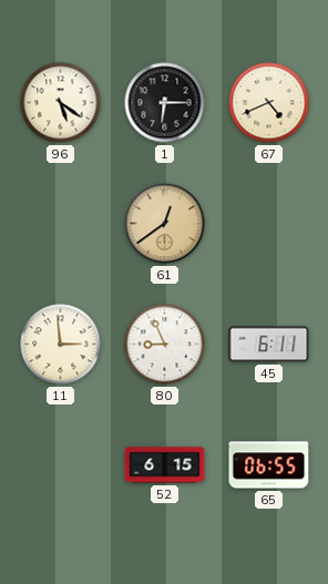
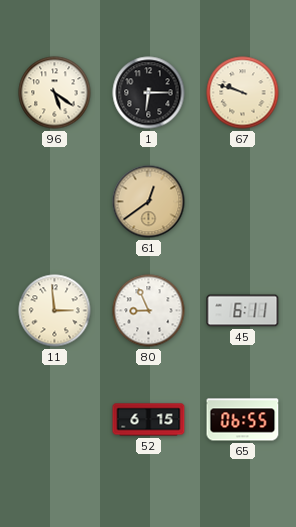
67: 4:41 -> 9:48 (243, 93)
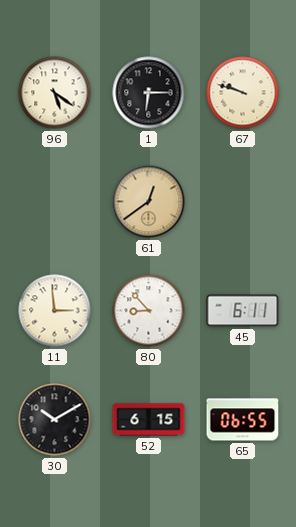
80: 8:56 -> 8:53 (149, 311)
30: none -> 10:10 (55, 420)
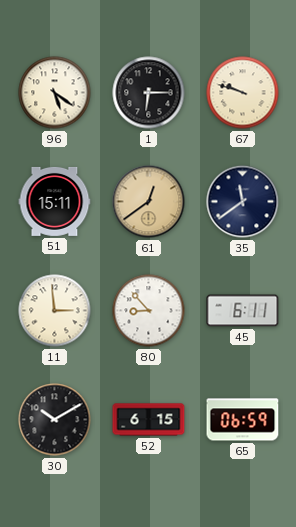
51: none -> 15:11 (55, 201)
35: none -> 11:39 (243, 202)
65: 06:55 -> 06:59 (243, 420)
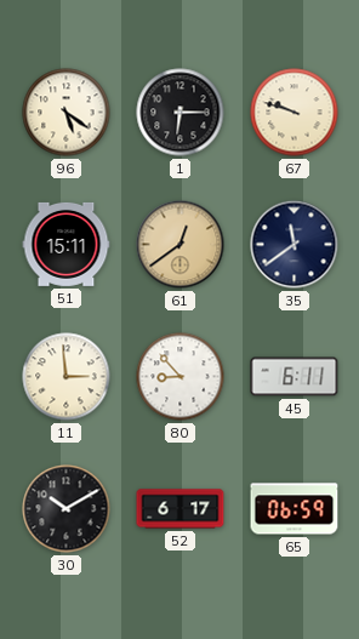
52: 6:15 -> 6:17 (181, 509)
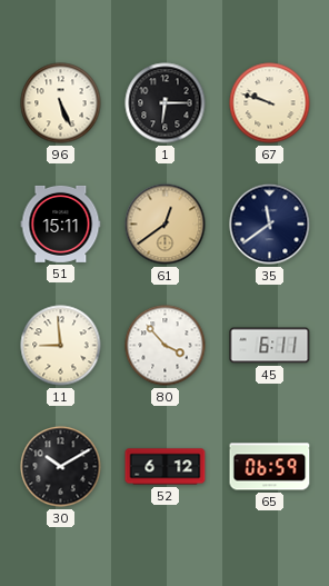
96: 5:21 -> 5:26 (61, 103)
11: 2:59 -> 8:59 (61, 346)
80: 8:53 -> 3:53 (166, 346)
52: 6:17 -> 6:12 (166, 467)
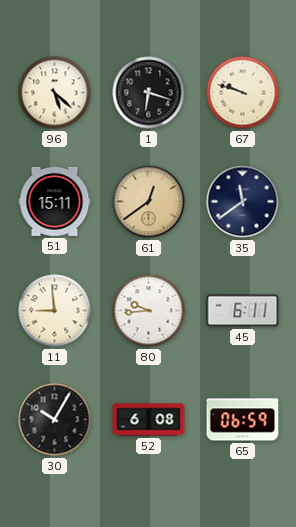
96: 5:26 -> 5:22 (55, 93)
1: 6:15 -> 6:18 (149, 93)
80: 3:53 -> 9:44 (149, 311)
30: 10:10 -> 10:05 (55, 420)
52: 6:12 -> 6:08 (149, 420)
